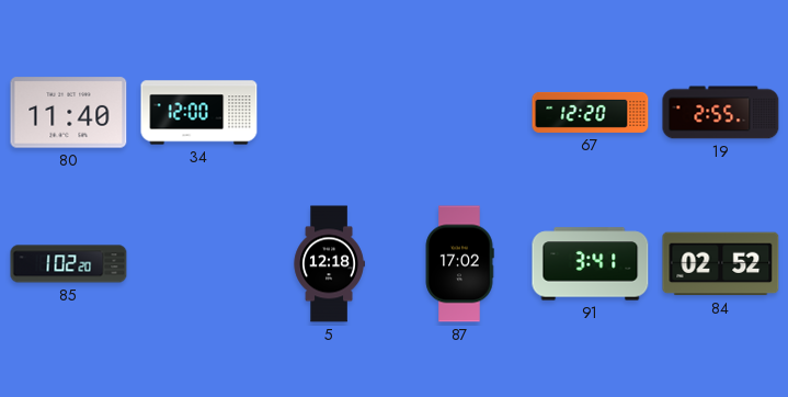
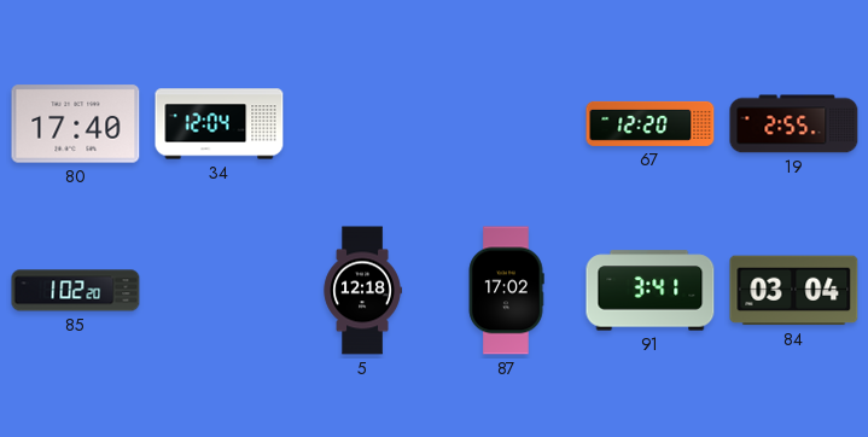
80: 11:40 -> 17:40 (76, 124)
34: 12:00 -> 12:04 (220, 124)
84: 02:52 -> 03:04 (794, 291)
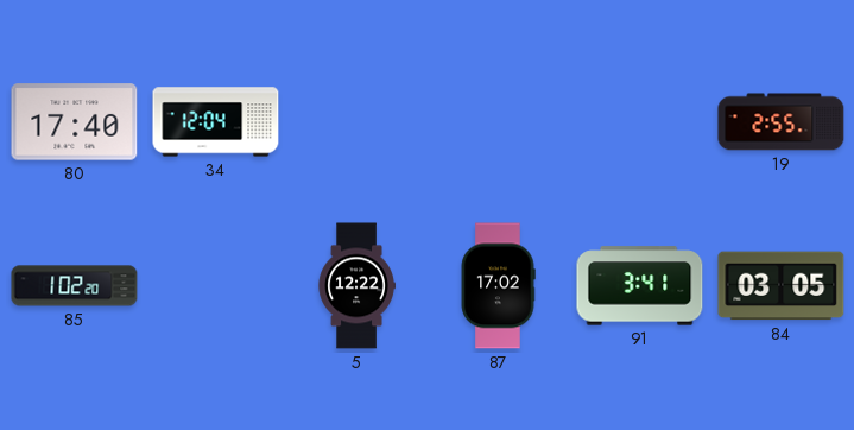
67: 12:20 -> none (651, 123)
5: 12:18 -> 12:22 (356, 286)
84: 03:04 -> 03:05 (782, 286)
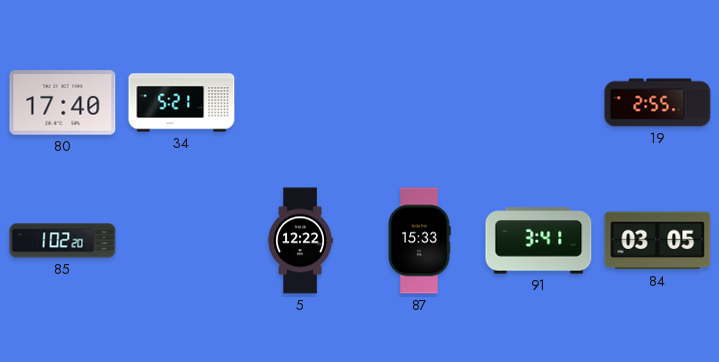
34: 12:04 -> 5:21 (182, 103)
87: 17:02 -> 15:33 (419, 241)
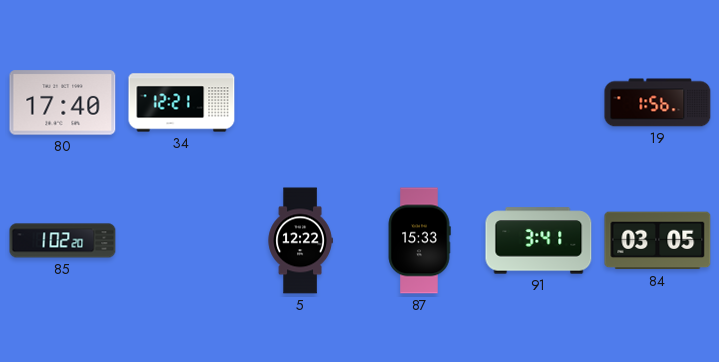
34: 5:21 -> 12:21 (182, 103)
19: 2:55 -> 1:56 (658, 103)
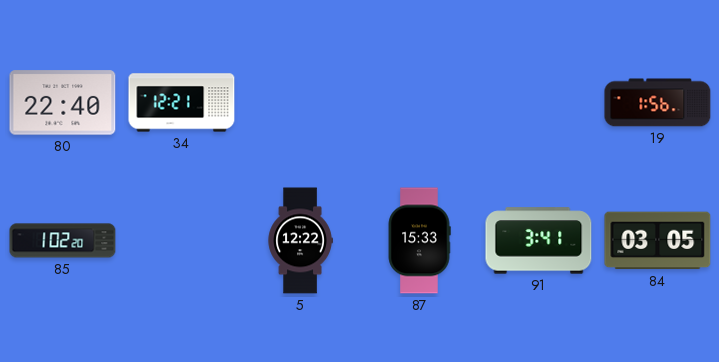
80: 17:40 -> 22:40 (63, 103)
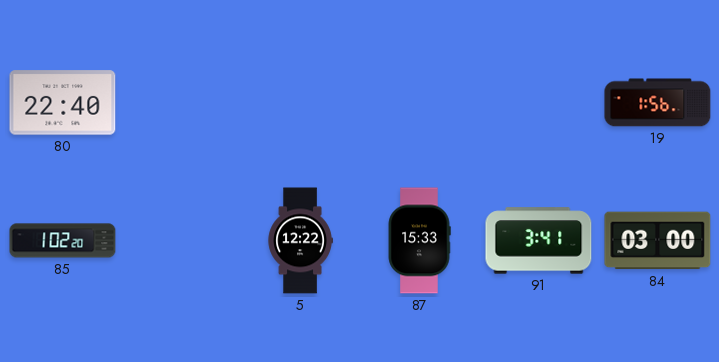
34: 12:21 -> none (182, 103)
84: 03:05 -> 03:00 (658, 241)
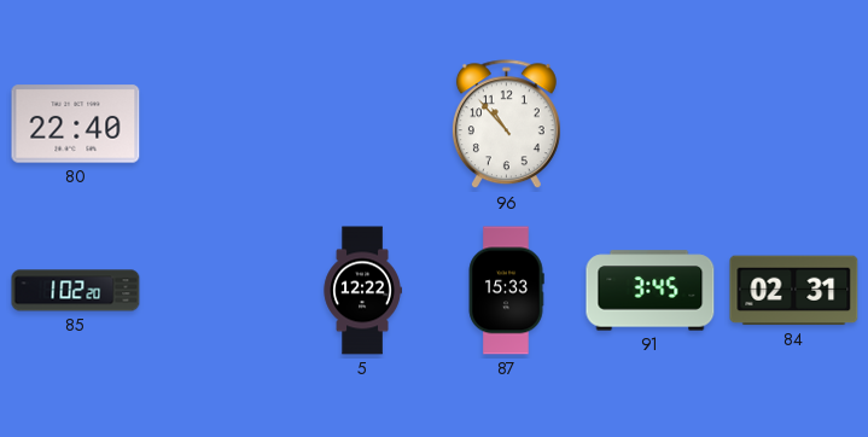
96: none -> 10:53 (506, 124)
19: 1:56 -> none (658, 103)
91: 3:41 -> 3:45 (651, 291)
84: 03:00 -> 02:31 (794, 291)
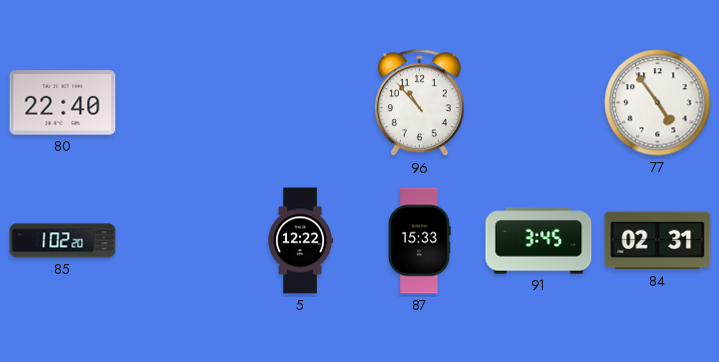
77: none -> 4:54 (658, 103)
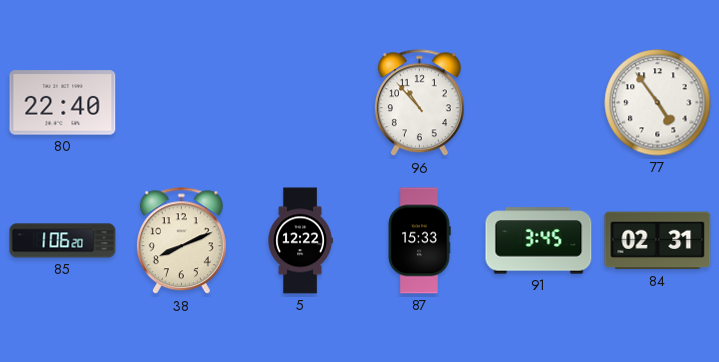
85: 1:02 -> 1:06 (63, 241)
38: none -> 8:11 (181, 241)
